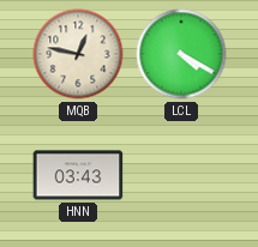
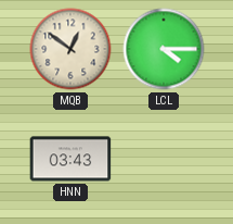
MQB: 12:47 -> 12:51 (70, 49)
LCL: 4:20 -> 4:15 (164, 49)
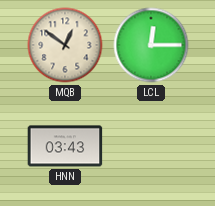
LCL: 4:15 -> 12:15 (151, 45)
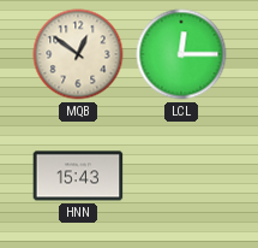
HNN: 03:43 -> 15:43 (78, 176)
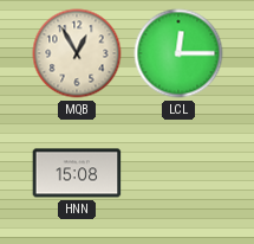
MQB: 12:51 -> 12:55 (77, 53)
HNN: 15:43 -> 15:08 (77, 173)
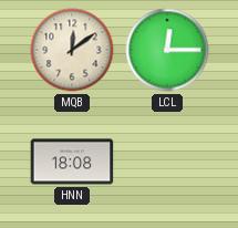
MQB: 12:55 -> 12:09 (72, 50)
HNN: 15:08 -> 18:08 (72, 162)
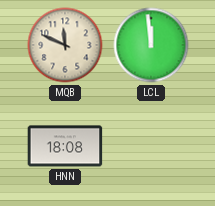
MQB: 12:09 -> 11:49 (65, 45)
LCL: 12:15 -> 11:59 (151, 45)
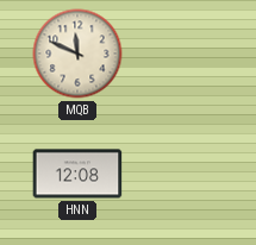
LCL: 11:59 -> none (151, 45)
HNN: 18:08 -> 12:08 (77, 174)
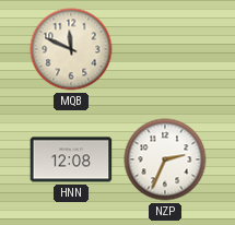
NZP: none -> 2:34 (165, 159)
